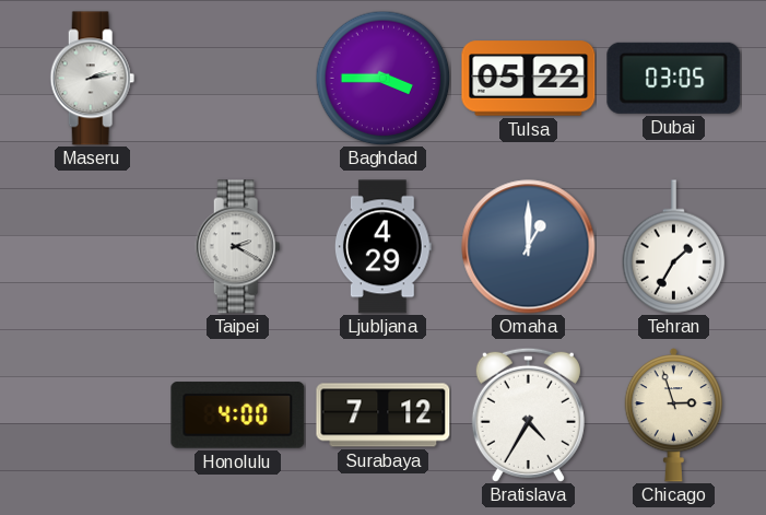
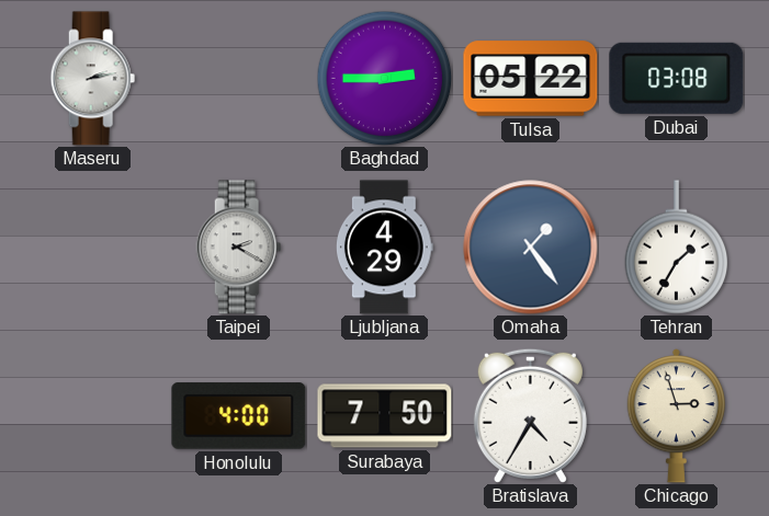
Baghdad: 3:45 -> 2:45 (384, 78)
Dubai: 03:05 -> 03:08 (677, 78)
Omaha: 1:00 -> 1:24 (531, 248)
Surabaya: 7:12 -> 7:50 (385, 416)
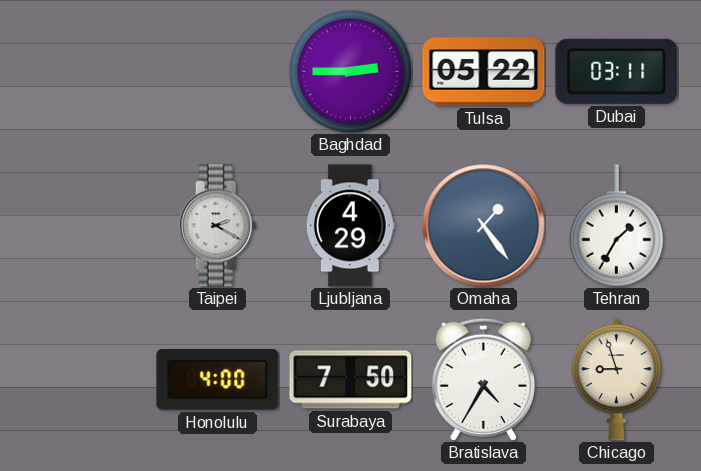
Maseru: 2:13 -> none (93, 79)
Dubai: 03:08 -> 03:11 (617, 71)
Chicago: 2:57 -> 8:57 (616, 380)
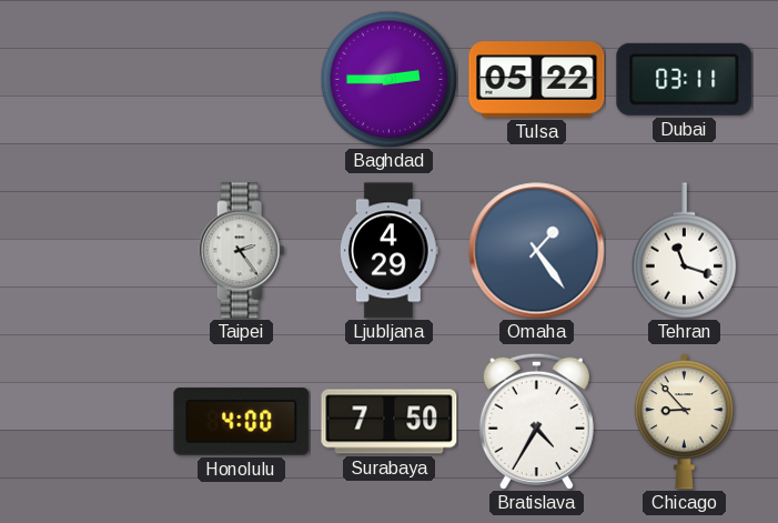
Taipei: 2:20 -> 2:24 (242, 251)
Tehran: 1:35 -> 11:18 (685, 251)
Chicago: 8:57 -> 8:53 (684, 422)
